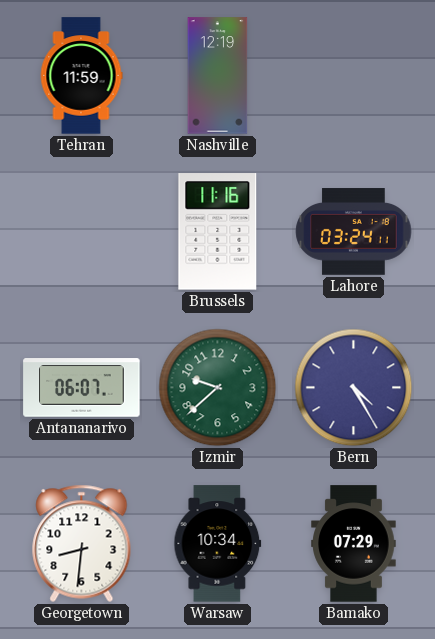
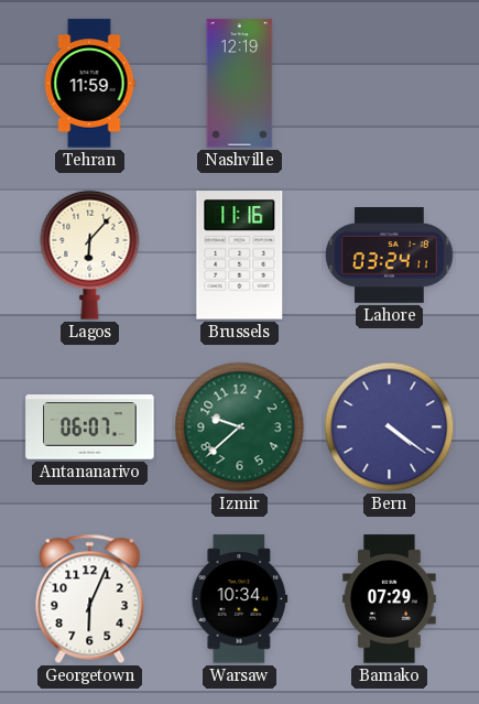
Lagos: none -> 6:07 (90, 254)
Bern: 4:25 -> 4:21 (390, 427)
Georgetown: 8:31 -> 6:04 (90, 598)
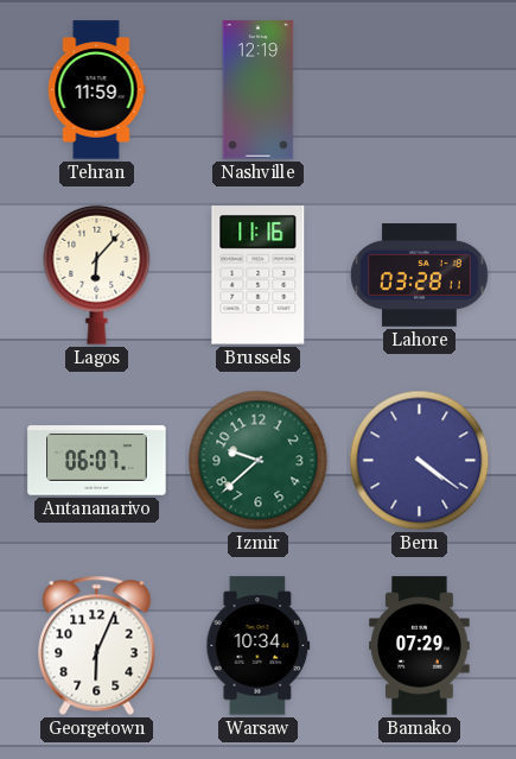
Lahore: 03:24 -> 03:28 (420, 276)
